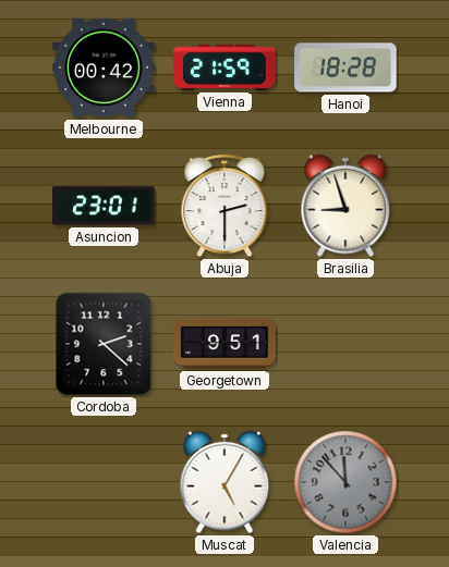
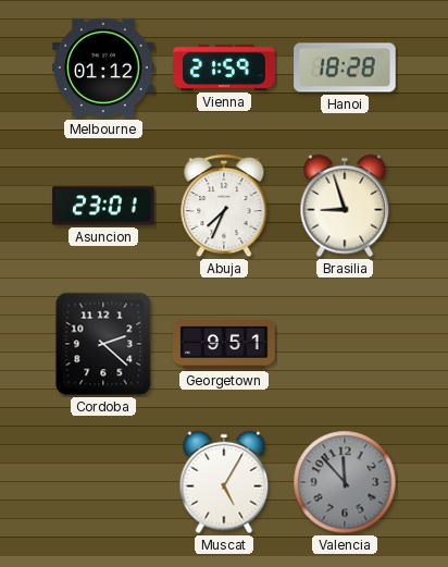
Melbourne: 00:42 -> 01:12 (103, 67)
Abuja: 2:30 -> 7:34 (224, 206)
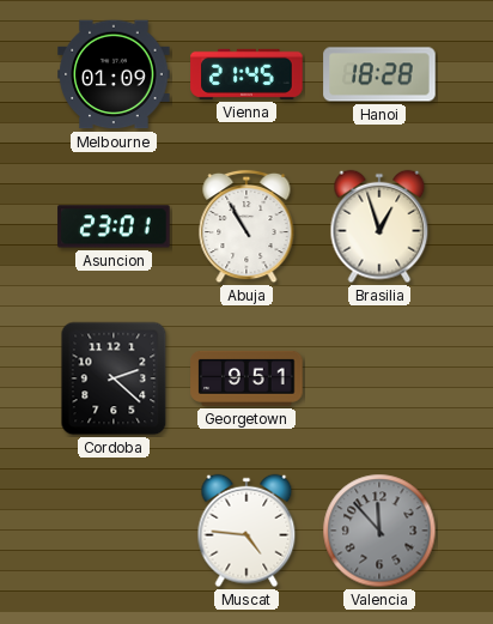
Melbourne: 01:12 -> 01:09 (114, 74)
Vienna: 21:59 -> 21:45 (246, 74)
Abuja: 7:34 -> 10:55 (246, 226)
Brasilia: 8:57 -> 12:57 (379, 226)
Muscat: 5:05 -> 4:46 (246, 531)
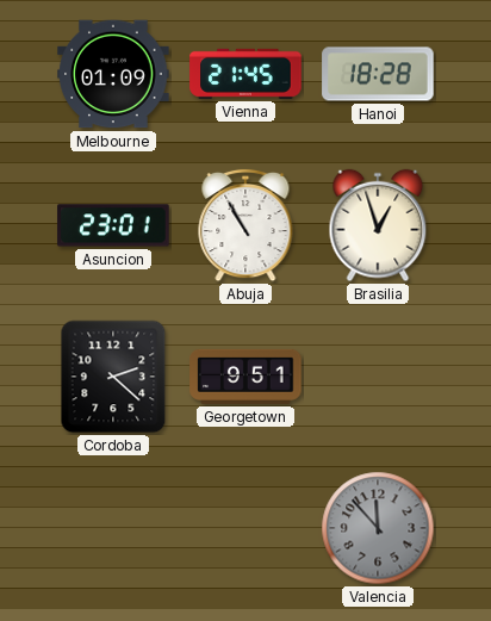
Muscat: 4:46 -> none (246, 531)
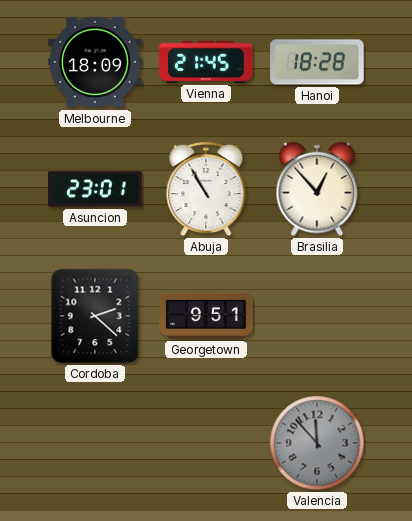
Melbourne: 01:09 -> 18:09 (95, 62)
Brasilia: 12:57 -> 12:53 (317, 189)
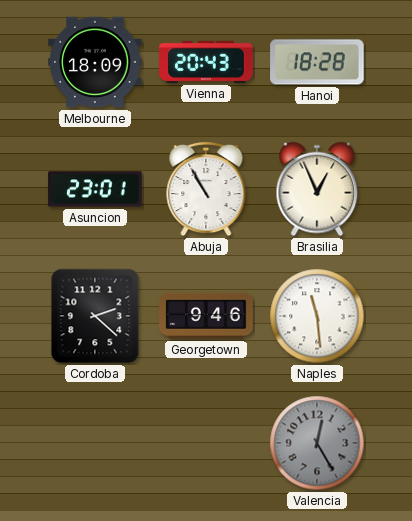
Vienna: 21:45 -> 20:43 (206, 62)
Brasilia: 12:53 -> 12:56 (317, 189)
Georgetown: 9:51 -> 9:46 (206, 316)
Naples: none -> 11:29 (317, 316)
Valencia: 11:53 -> 12:25 (317, 443)
